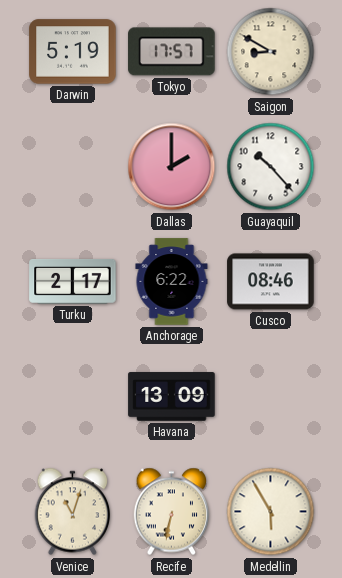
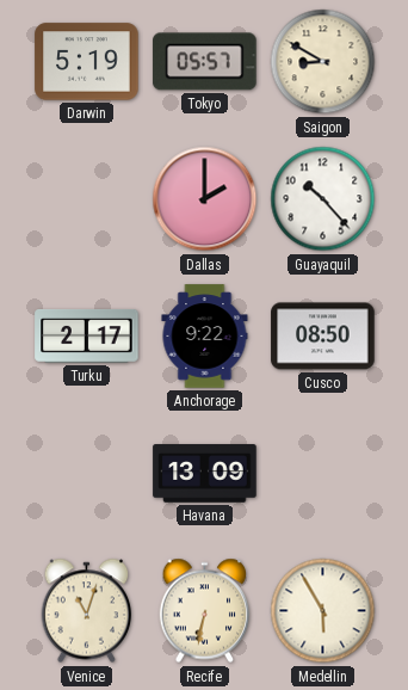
Tokyo: 17:57 -> 05:57 (205, 62)
Anchorage: 6:22 -> 9:22 (205, 337)
Cusco: 08:46 -> 08:50 (323, 337)
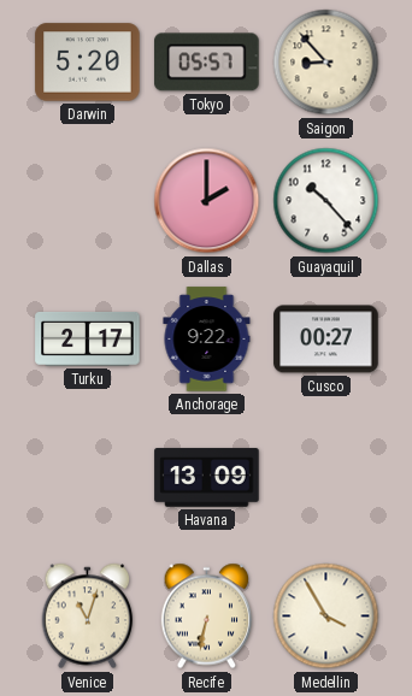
Darwin: 5:19 -> 5:20 (88, 63)
Saigon: 8:50 -> 8:53 (326, 63)
Cusco: 08:50 -> 00:27 (326, 340)
Medellin: 5:55 -> 3:55 (326, 617)
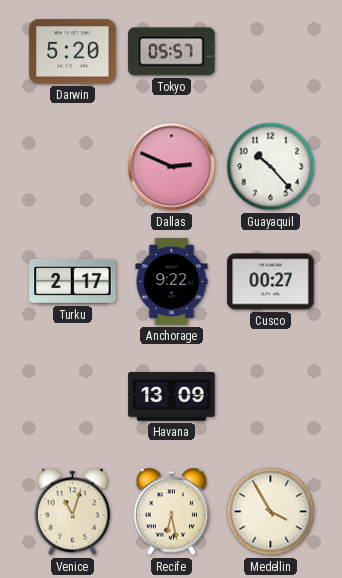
Saigon: 8:53 -> none (326, 63)
Dallas: 2:00 -> 2:49 (172, 167)
Recife: 6:32 -> 6:28 (172, 512)
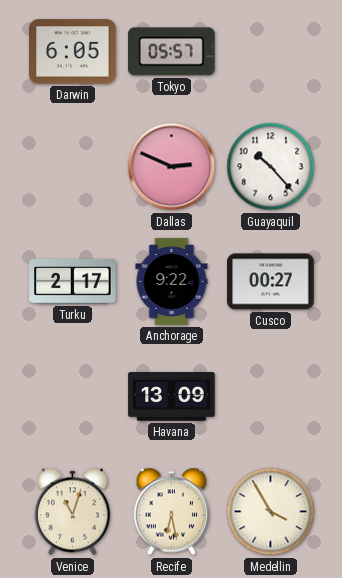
Darwin: 5:20 -> 6:05 (73, 52)
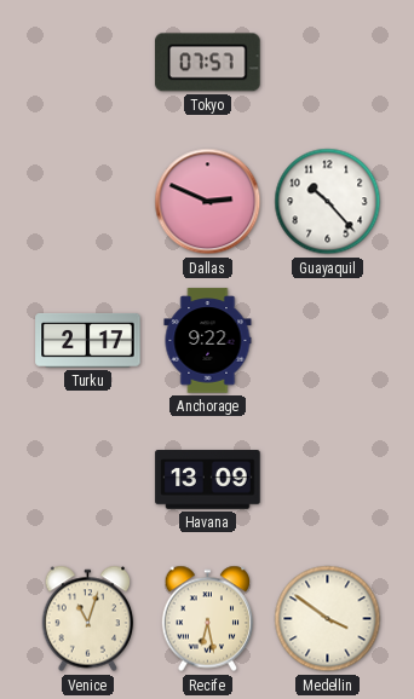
Darwin: 6:05 -> none (73, 52)
Tokyo: 05:57 -> 07:57 (208, 63)
Cusco: 00:27 -> none (271, 282)
Medellin: 3:55 -> 3:51 (328, 619)
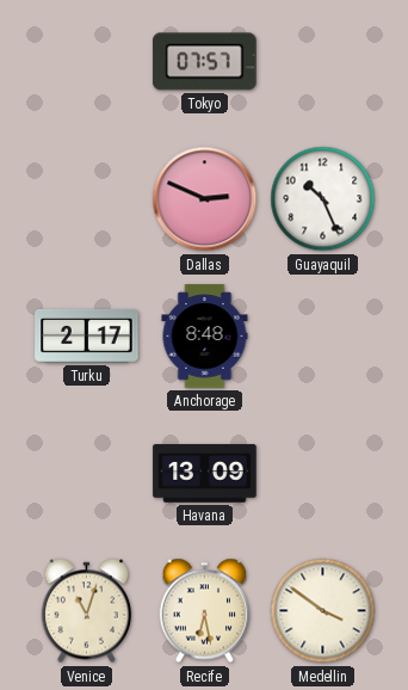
Guayaquil: 10:23 -> 10:26 (323, 199)
Anchorage: 9:22 -> 8:48 (205, 337)
